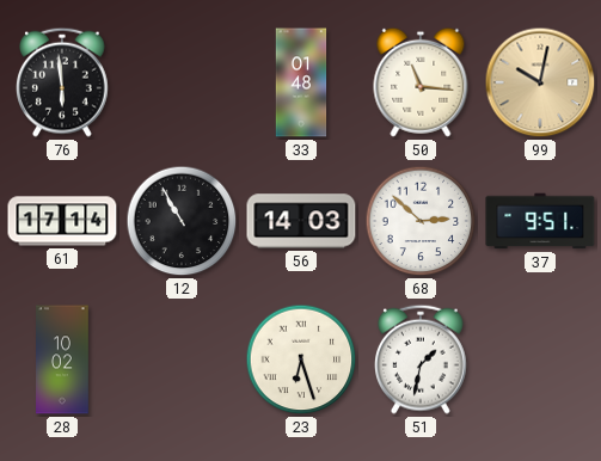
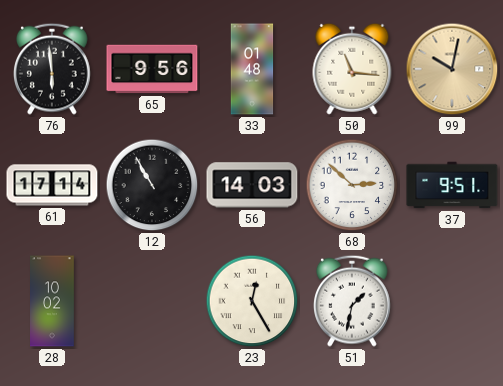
65: none -> 9:56 (152, 69)
23: 6:27 -> 12:25 (252, 301)
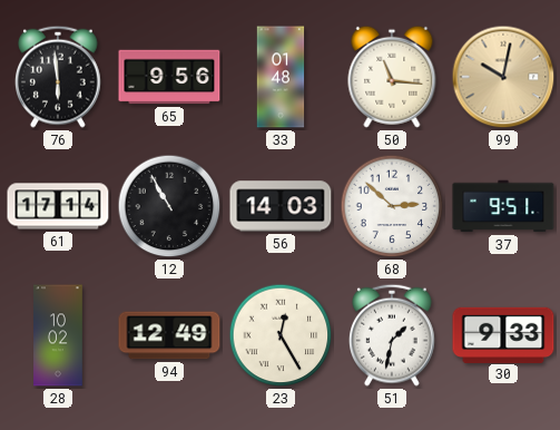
94: none -> 12:49 (169, 335)
30: none -> 9:33 (503, 334)
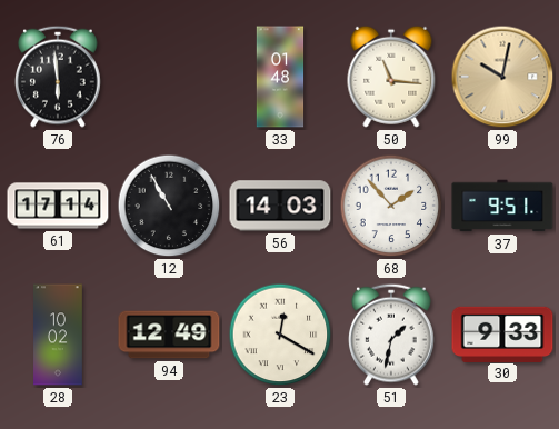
65: 9:56 -> none (169, 77)
68: 2:52 -> 1:53 (391, 206)
23: 12:25 -> 12:20 (280, 335)
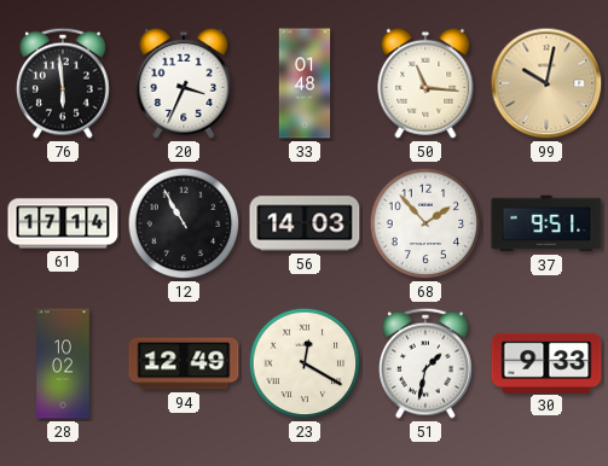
20: none -> 3:34 (184, 83)
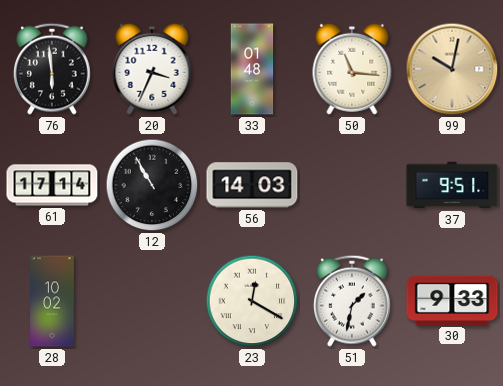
68: 1:53 -> none (425, 223)
94: 12:49 -> none (184, 363)
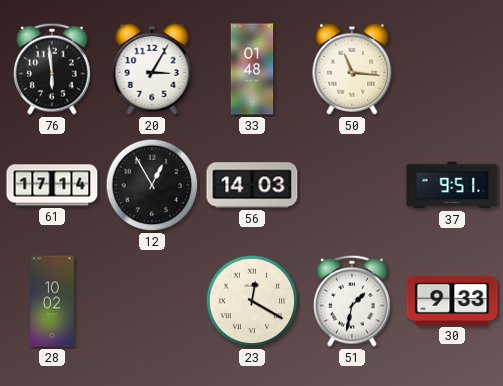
20: 3:34 -> 3:05 (152, 69)
99: 10:02 -> none (452, 69)
12: 10:55 -> 12:55 (152, 185)
